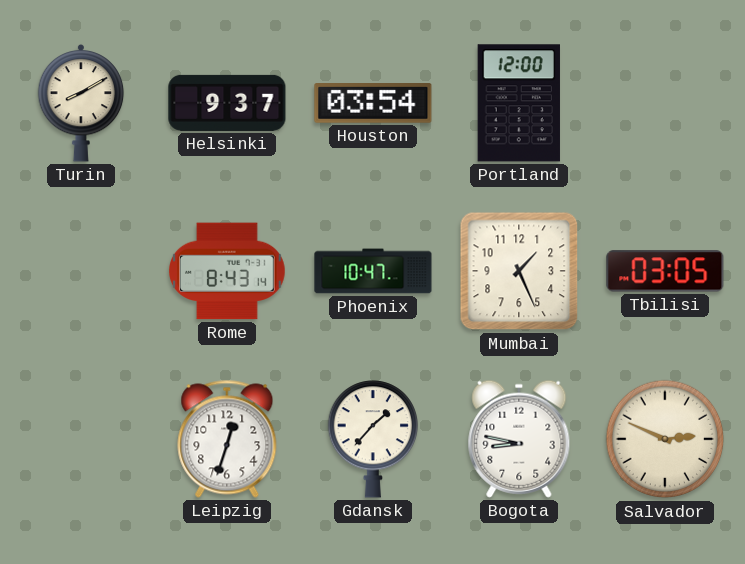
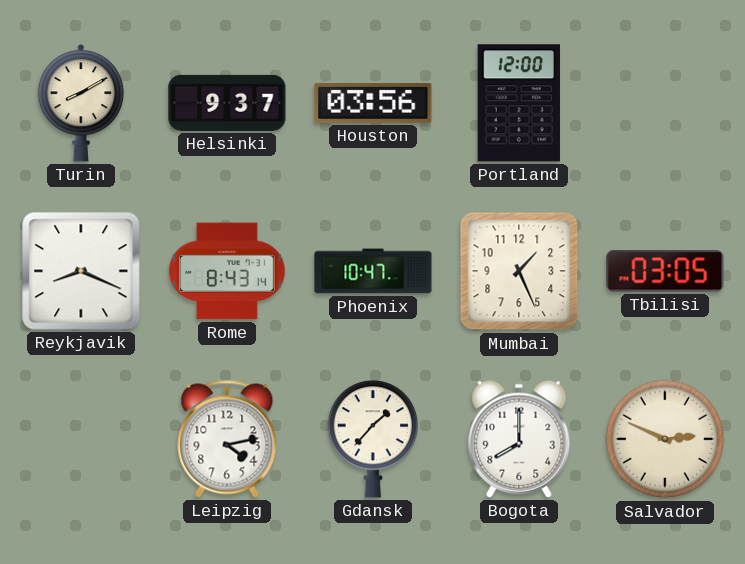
Houston: 03:54 -> 03:56 (373, 104)
Reykjavik: none -> 8:19 (81, 271)
Leipzig: 12:33 -> 4:13 (227, 439)
Bogota: 8:47 -> 8:00 (519, 439)
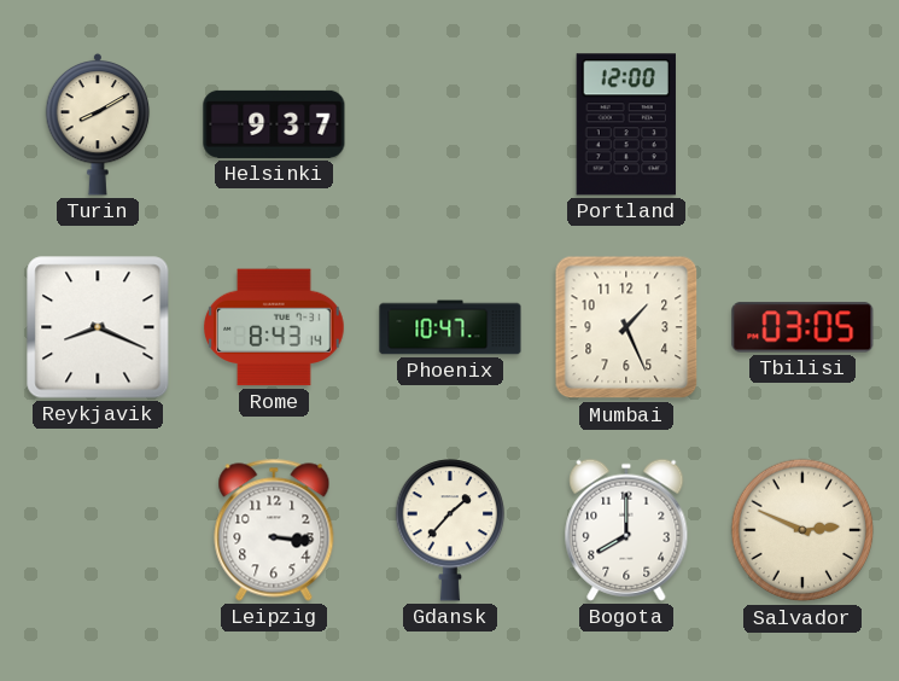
Houston: 03:56 -> none (373, 104)
Leipzig: 4:13 -> 3:16 (274, 530)
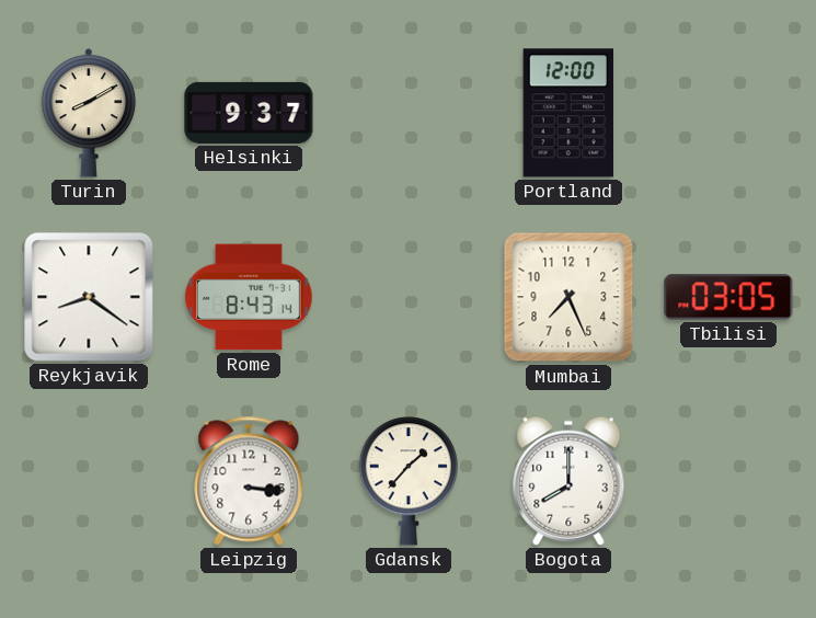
Reykjavik: 8:19 -> 8:21 (89, 297)
Phoenix: 10:47 -> none (450, 327)
Mumbai: 1:26 -> 7:26 (568, 297)
Salvador: 2:49 -> none (802, 530)
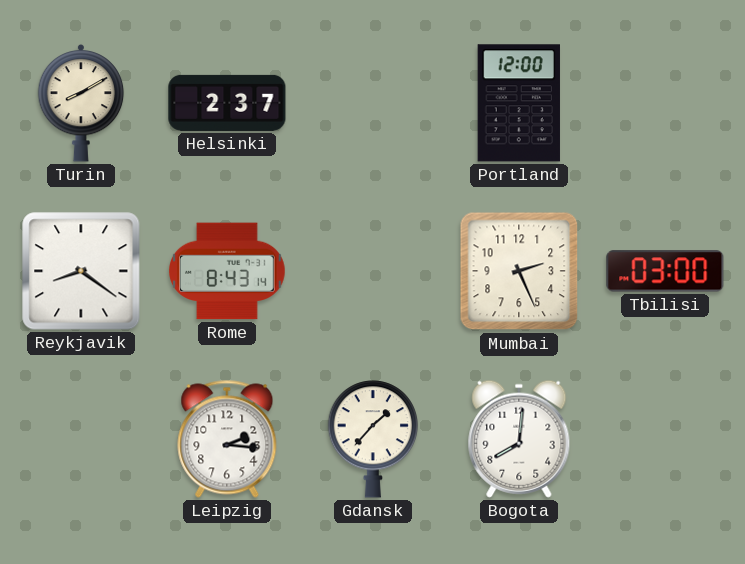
Helsinki: 9:37 -> 2:37 (227, 103)
Mumbai: 7:26 -> 2:26 (519, 271)
Tbilisi: 03:05 -> 03:00 (665, 271)
Leipzig: 3:16 -> 2:16 (227, 439)
Bogota: 8:00 -> 8:01 (519, 439)
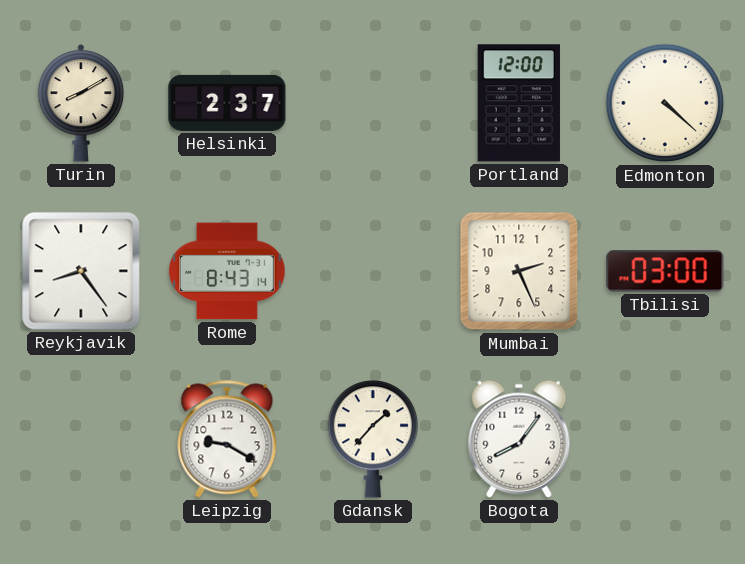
Edmonton: none -> 4:22 (665, 103)
Reykjavik: 8:21 -> 8:24 (81, 271)
Leipzig: 2:16 -> 9:20 (227, 439)
Bogota: 8:01 -> 8:06 (519, 439)
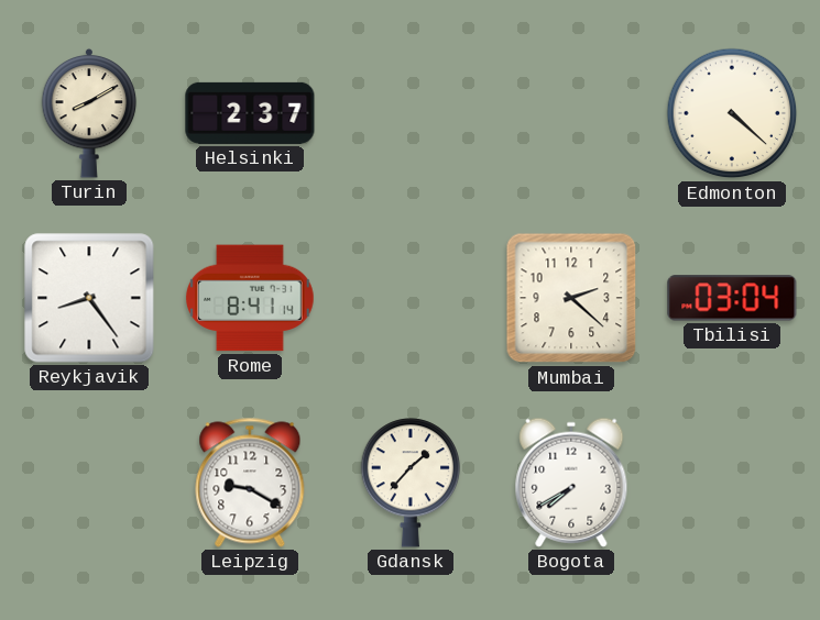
Portland: 12:00 -> none (518, 103)
Rome: 8:43 -> 8:41 (251, 298)
Mumbai: 2:26 -> 2:22 (571, 298)
Tbilisi: 03:00 -> 03:04 (732, 298)
Bogota: 8:06 -> 7:40 (571, 483)
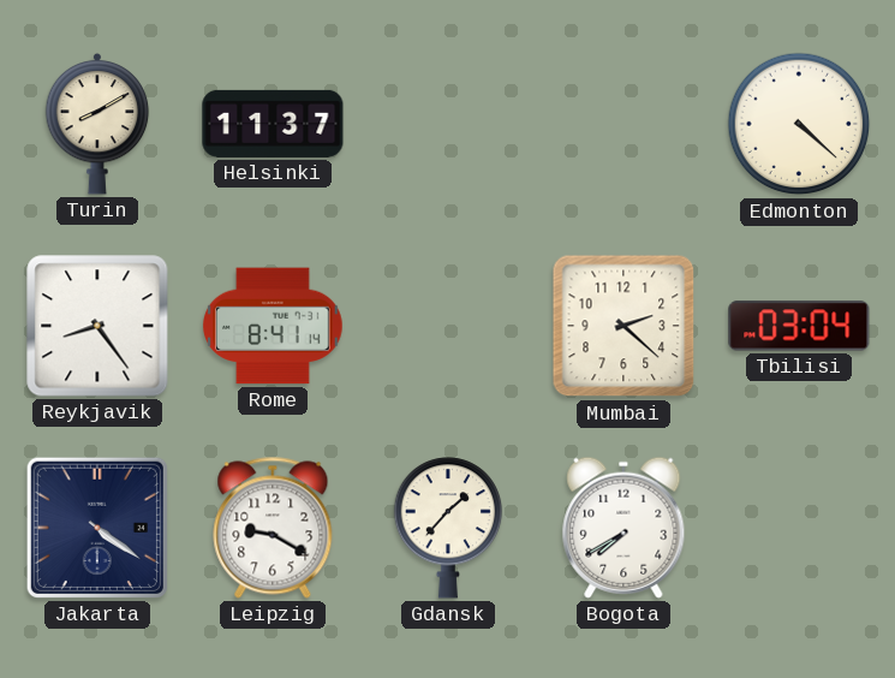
Helsinki: 2:37 -> 11:37 (273, 124)
Jakarta: none -> 4:21 (97, 528)
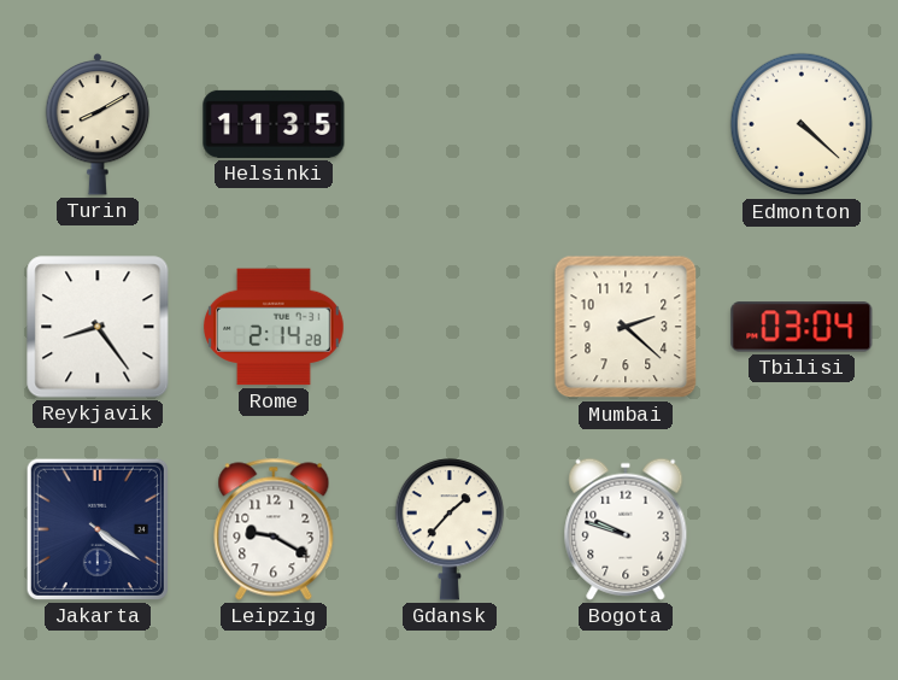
Helsinki: 11:37 -> 11:35 (274, 124)
Rome: 8:41 -> 2:14 (275, 327)
Bogota: 7:40 -> 9:48 (626, 529)
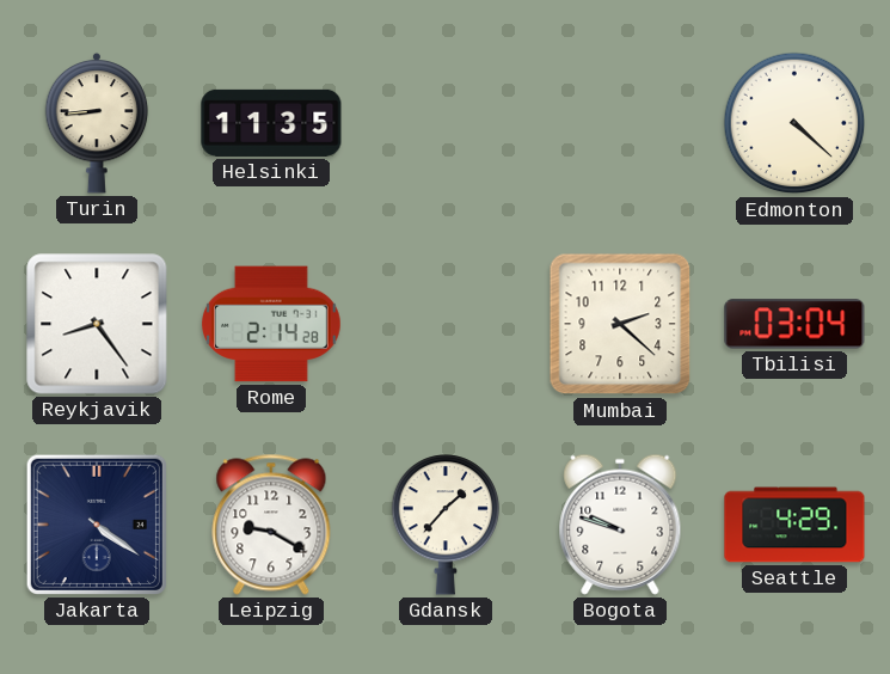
Turin: 8:10 -> 8:44 (97, 123)
Seattle: none -> 4:29 (794, 525)
